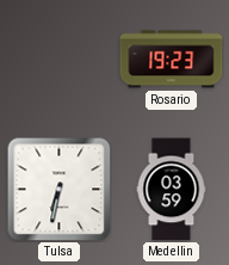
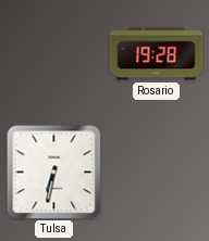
Rosario: 19:23 -> 19:28 (157, 54)
Medellin: 03:59 -> none (172, 190)
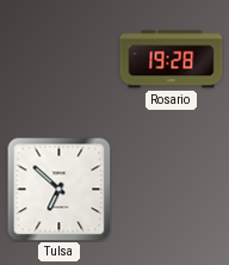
Tulsa: 6:32 -> 6:52 (60, 190)
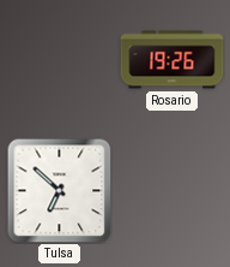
Rosario: 19:28 -> 19:26 (172, 60)
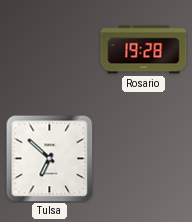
Rosario: 19:26 -> 19:28 (144, 50)
